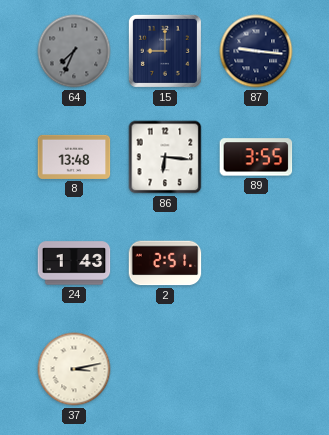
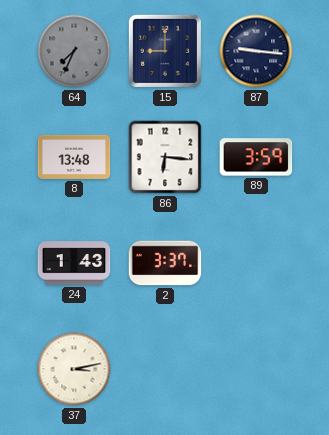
89: 3:55 -> 3:59 (256, 157)
2: 2:51 -> 3:37 (165, 263)
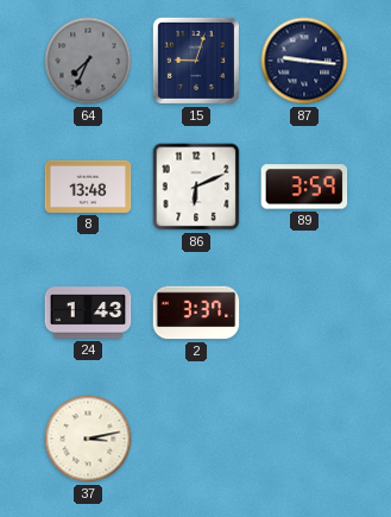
15: 9:00 -> 9:03 (196, 61)
86: 6:16 -> 6:11 (196, 187)
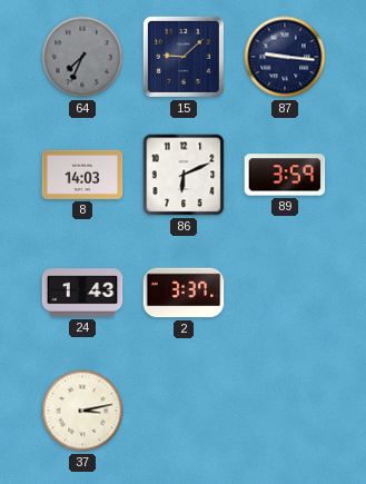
15: 9:03 -> 9:08 (184, 57)
8: 13:48 -> 14:03 (82, 175)
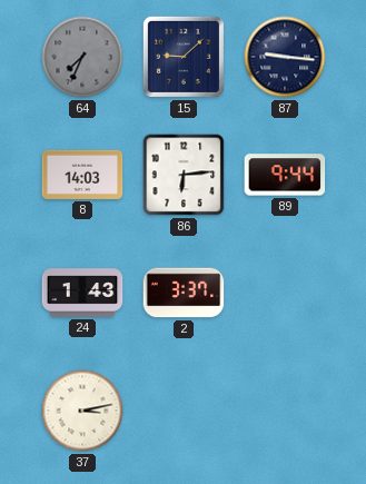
86: 6:11 -> 6:14 (184, 175)
89: 3:59 -> 9:44 (285, 175)
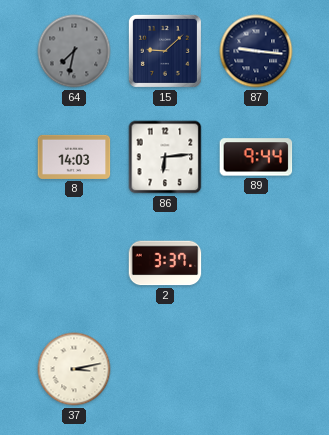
64: 7:34 -> 7:32 (74, 51)
24: 1:43 -> none (82, 293)
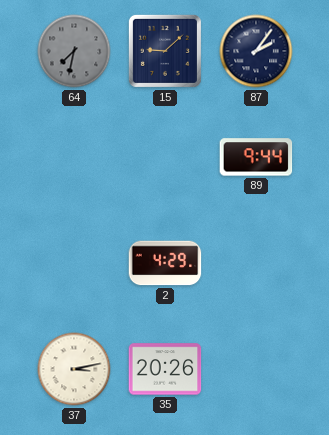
87: 9:16 -> 2:06 (256, 51)
8: 14:03 -> none (74, 157)
86: 6:14 -> none (165, 157)
2: 3:37 -> 4:29 (165, 263)
35: none -> 20:26 (165, 369)
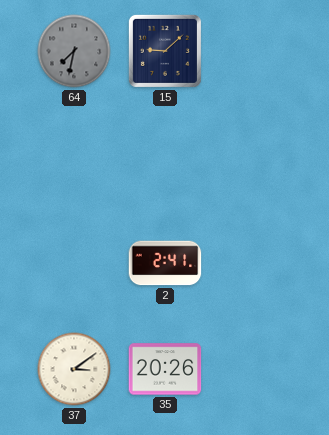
87: 2:06 -> none (256, 51)
89: 9:44 -> none (256, 157)
2: 4:29 -> 2:41 (165, 263)
37: 3:13 -> 3:09 (74, 369)
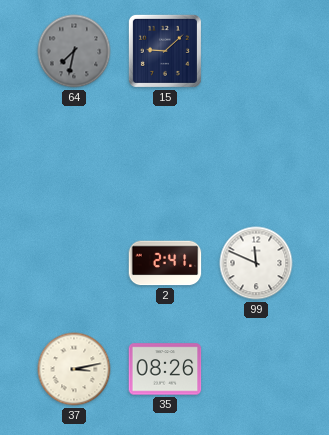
99: none -> 11:49 (256, 263)
37: 3:09 -> 3:13 (74, 369)
35: 20:26 -> 08:26 (165, 369)
